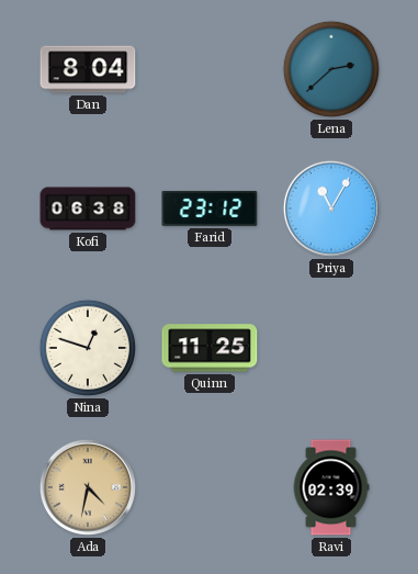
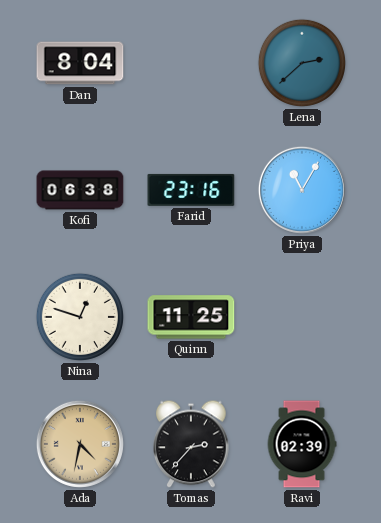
Farid: 23:12 -> 23:16 (191, 190)
Tomas: none -> 2:37 (191, 444)
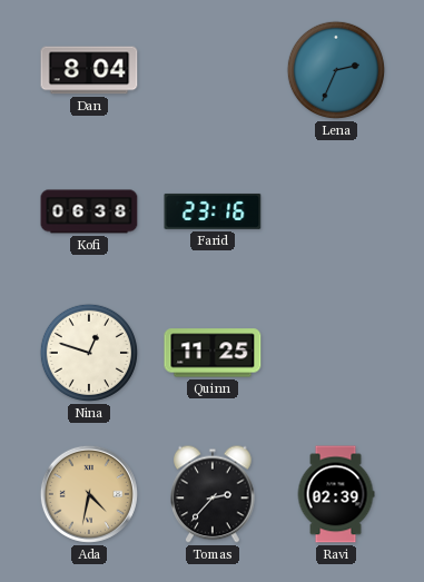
Lena: 2:38 -> 2:34 (336, 70)
Priya: 11:05 -> none (302, 190)
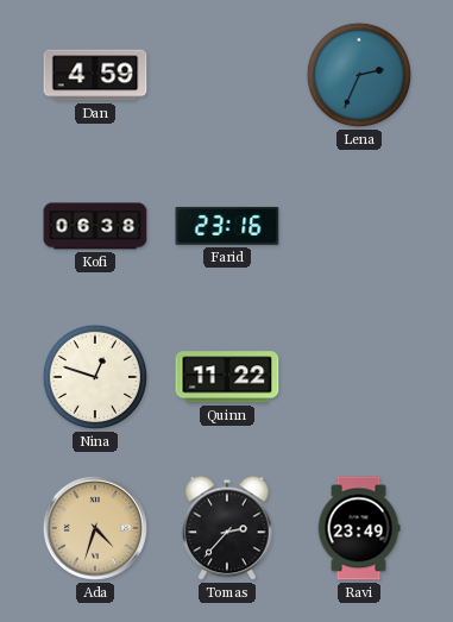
Dan: 8:04 -> 4:59 (95, 75)
Quinn: 11:25 -> 11:22 (227, 377)
Ada: 4:32 -> 4:33 (95, 528)
Ravi: 02:39 -> 23:49 (359, 528)
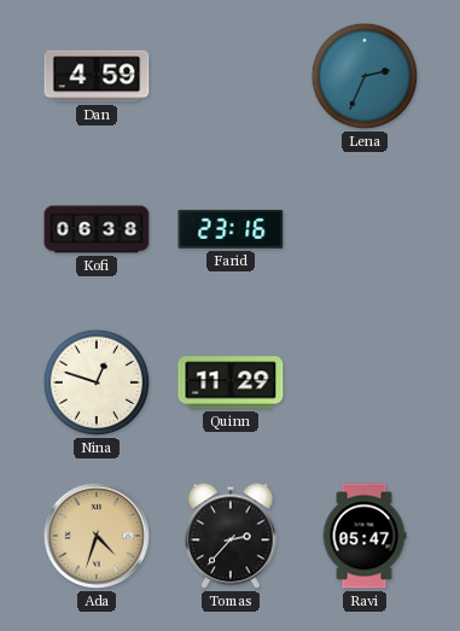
Quinn: 11:22 -> 11:29 (231, 382)
Ravi: 23:49 -> 05:47 (365, 536)
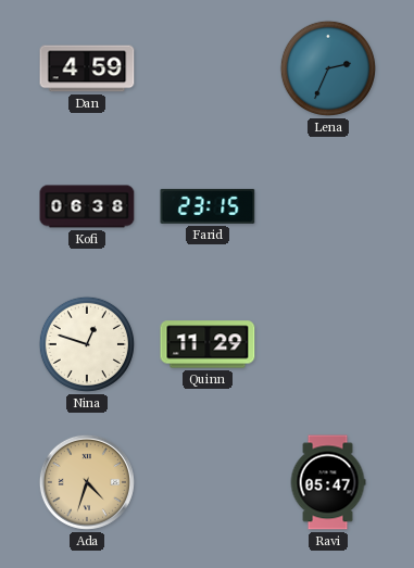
Farid: 23:16 -> 23:15 (208, 206)
Tomas: 2:37 -> none (231, 536)
